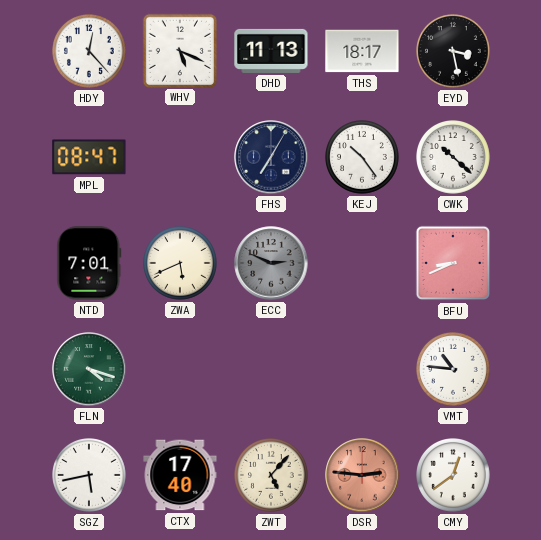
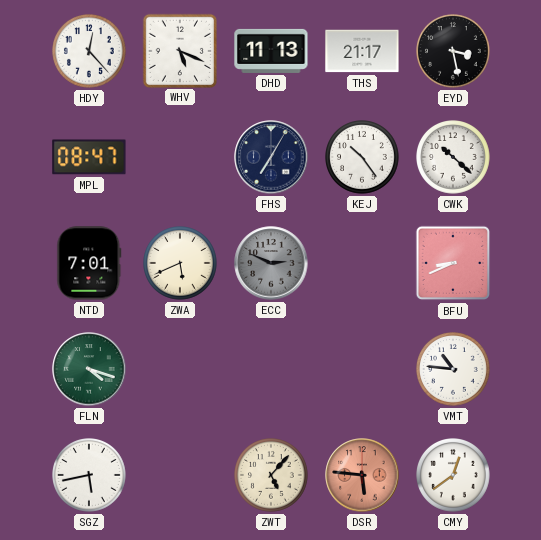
THS: 18:17 -> 21:17 (362, 51)
CTX: 17:40 -> none (180, 475)
DSR: 2:46 -> 5:46 (362, 475)
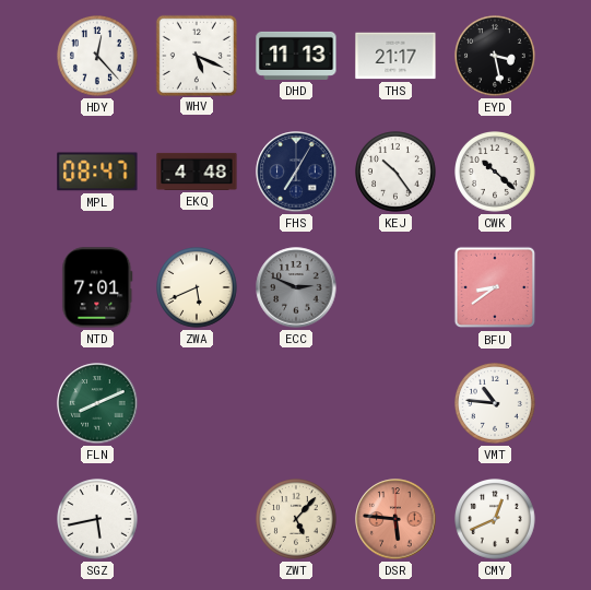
EKQ: none -> 4:48 (197, 172)
BFU: 8:41 -> 8:39 (495, 287)
FLN: 4:18 -> 8:11 (97, 403)
CMY: 12:39 -> 12:41 (496, 520)
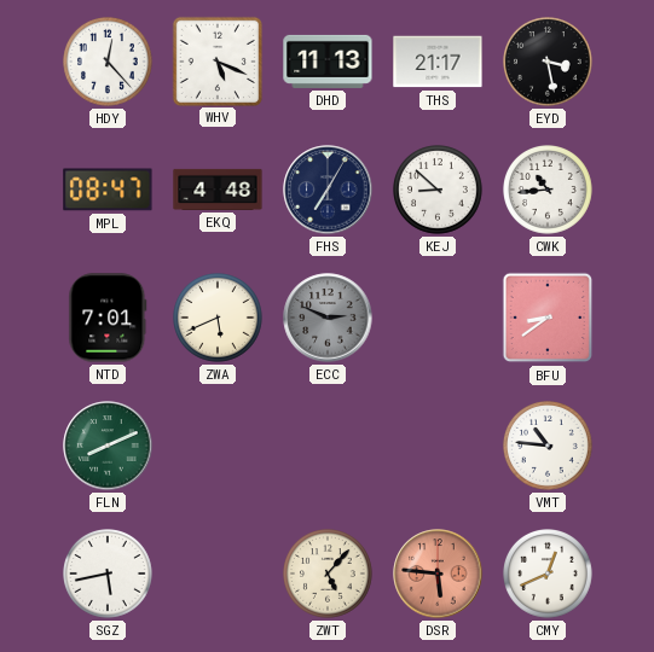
KEJ: 10:24 -> 8:52 (439, 191)
CWK: 10:22 -> 10:44 (549, 191)
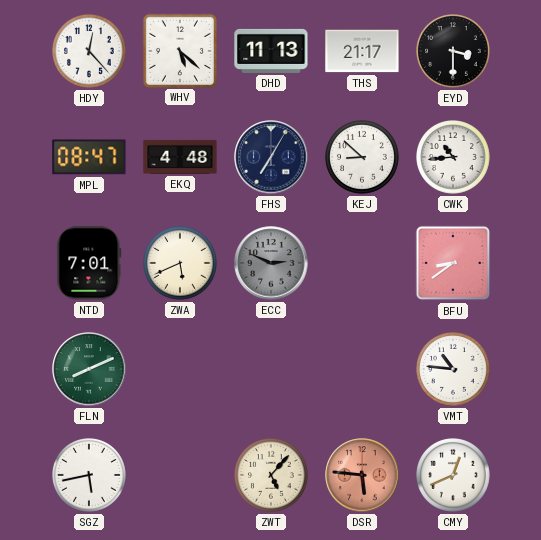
WHV: 5:19 -> 5:22 (179, 50)
EYD: 3:28 -> 3:30 (454, 52)
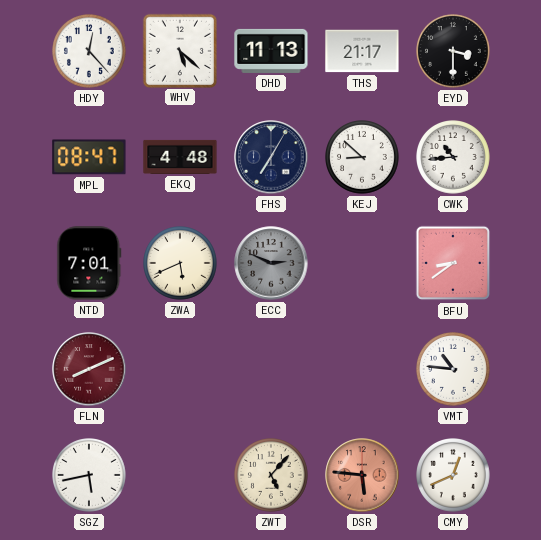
FLN dial: green -> burgundy (89, 369)
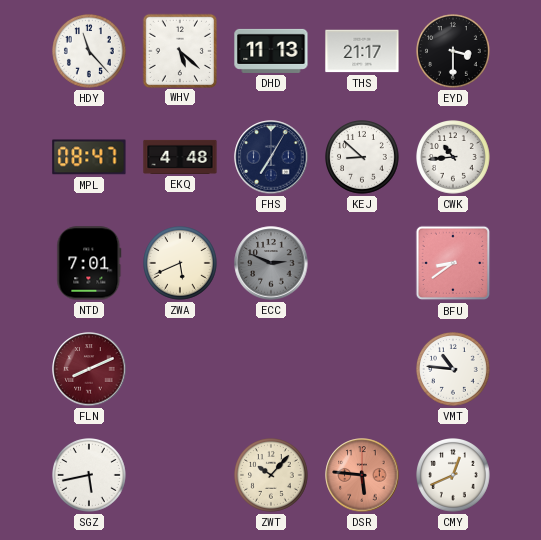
HDY: 12:23 -> 11:23 (90, 52)
ZWT: 5:07 -> 10:07 (272, 476)
